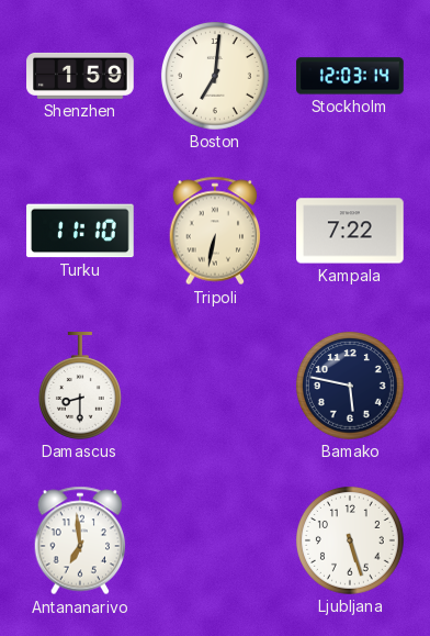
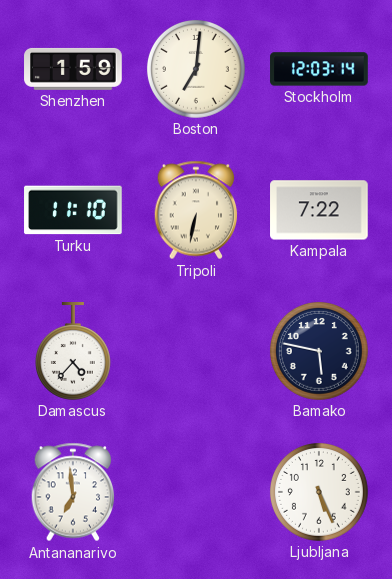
Damascus: 8:30 -> 4:37 (73, 351)
Ljubljana: 5:27 -> 5:26 (319, 492)
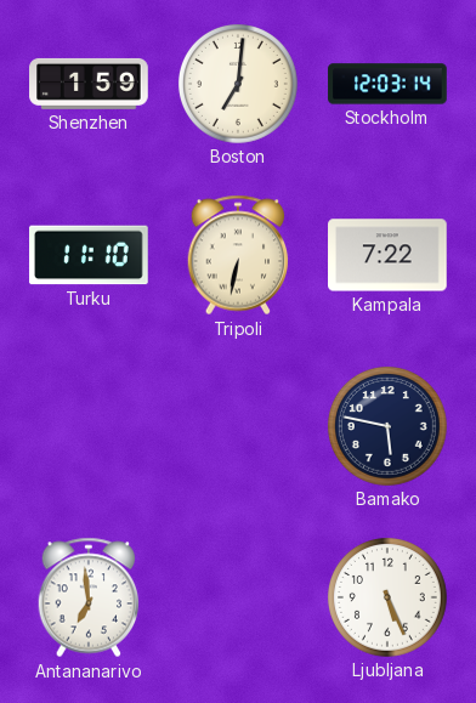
Damascus: 4:37 -> none (73, 351)
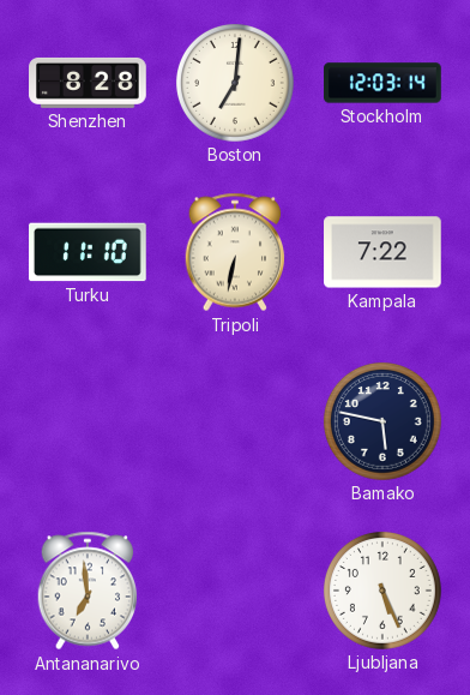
Shenzhen: 1:59 -> 8:28 (88, 83)
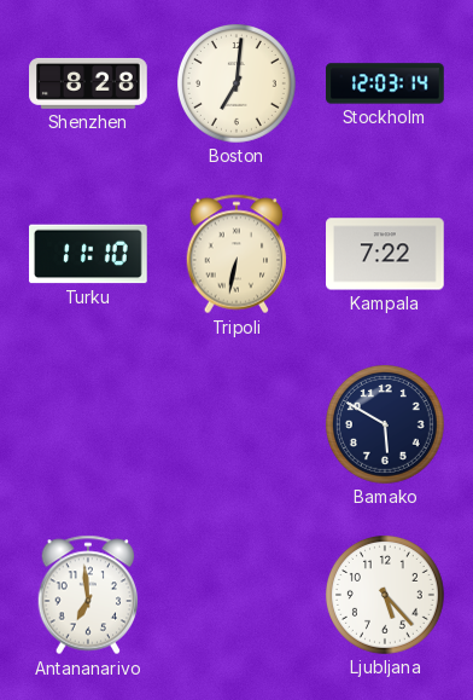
Bamako: 5:47 -> 5:50 (385, 424)
Ljubljana: 5:26 -> 5:23 (385, 595)
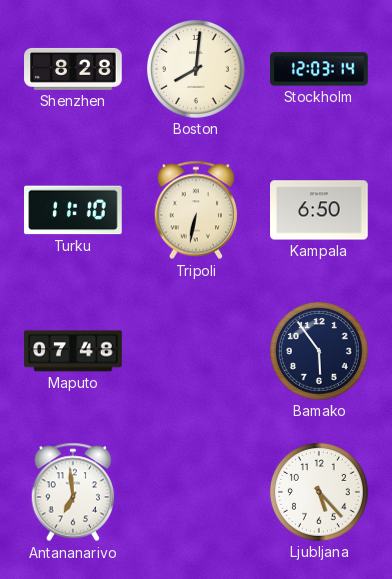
Boston: 7:01 -> 8:01 (196, 69)
Kampala: 7:22 -> 6:50 (319, 210)
Maputo: none -> 07:48 (73, 351)
Bamako: 5:50 -> 5:54 (319, 351)
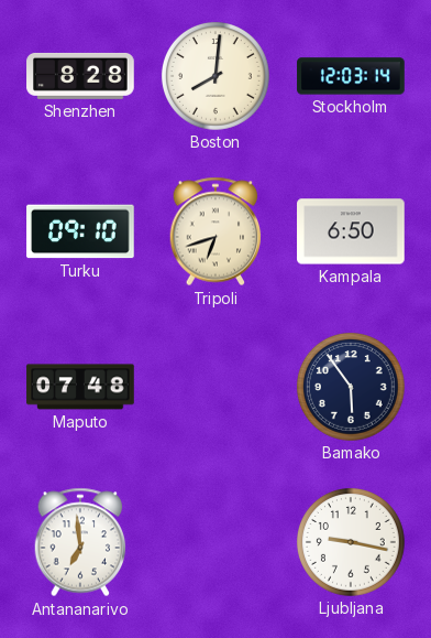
Turku: 11:10 -> 09:10 (80, 231)
Tripoli: 6:32 -> 6:42 (215, 231)
Ljubljana: 5:23 -> 9:17 (351, 542)
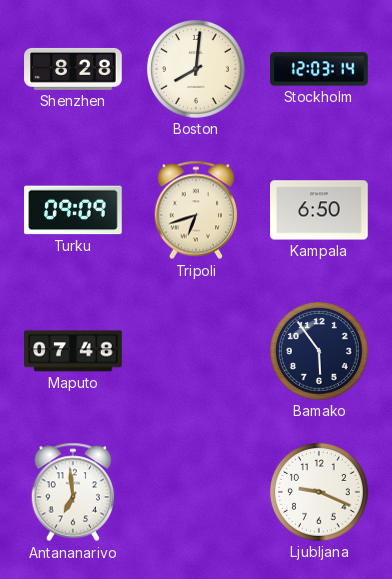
Turku: 09:10 -> 09:09 (73, 210)
Ljubljana: 9:17 -> 9:19 (319, 492)
